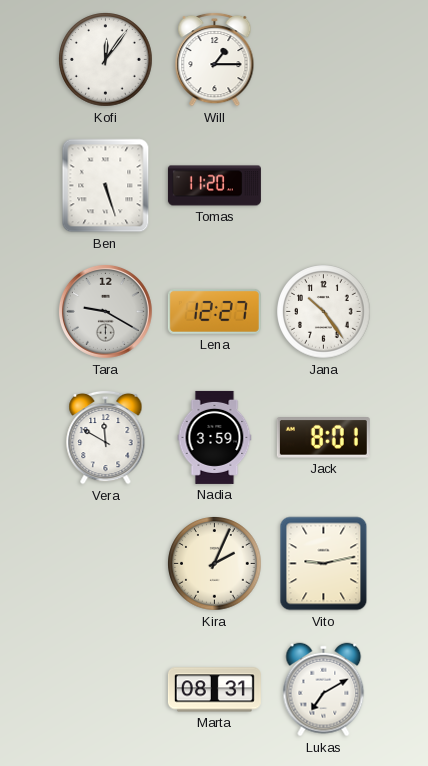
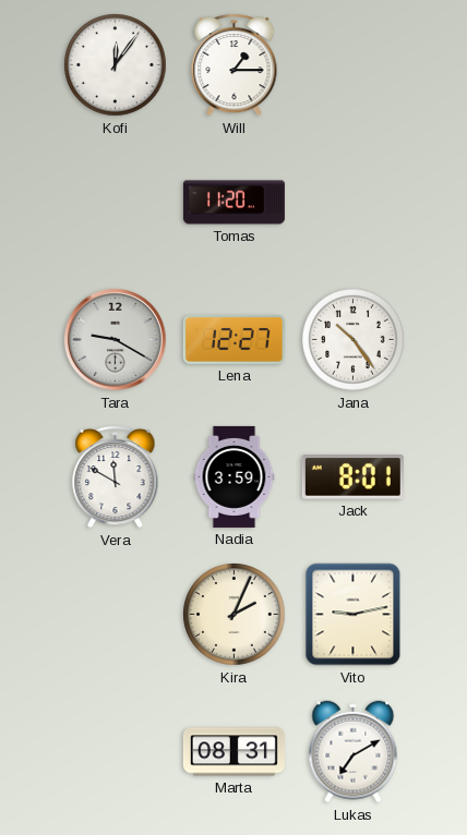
Ben: 5:27 -> none (106, 186)
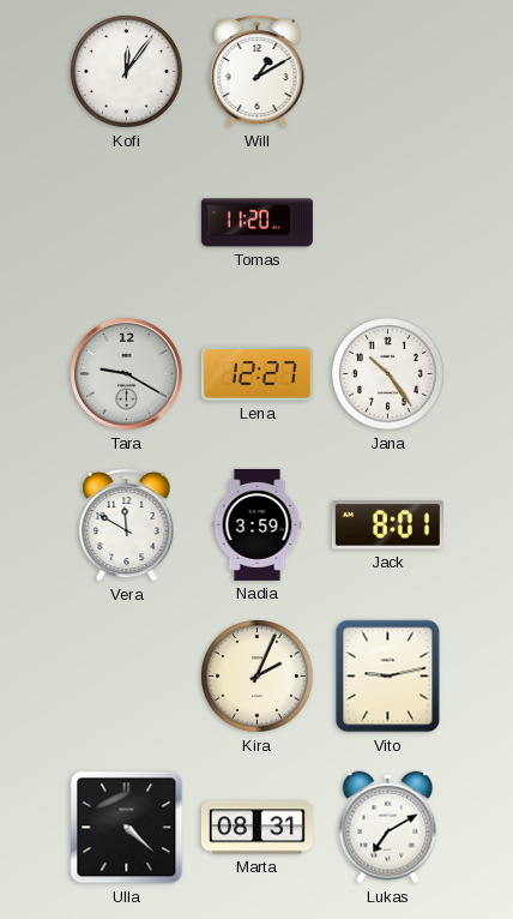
Will: 1:15 -> 1:10 (258, 71)
Ulla: none -> 4:22 (127, 828)
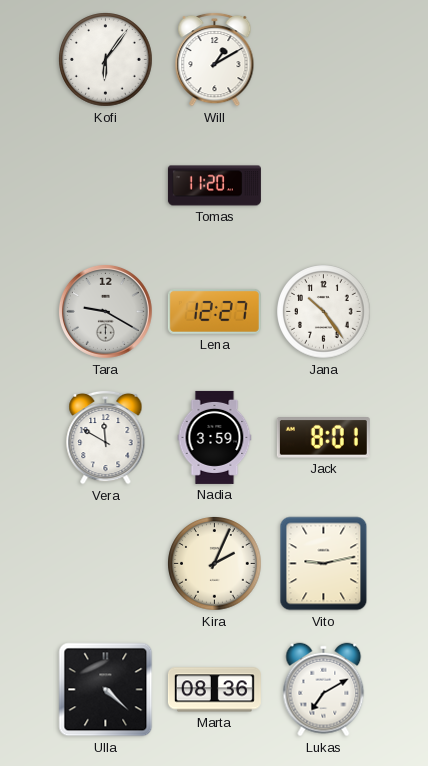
Kofi: 12:06 -> 6:06 (106, 60)
Marta: 08:31 -> 08:36 (214, 690)
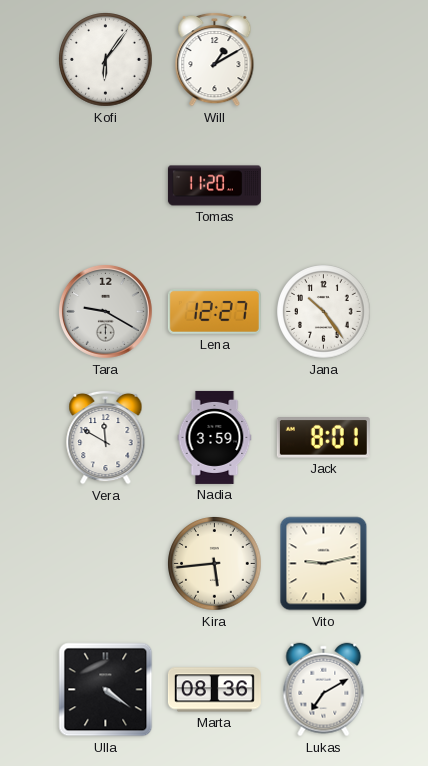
Kira: 2:04 -> 5:44 (215, 564)
Ulla: 4:22 -> 4:21 (106, 690)
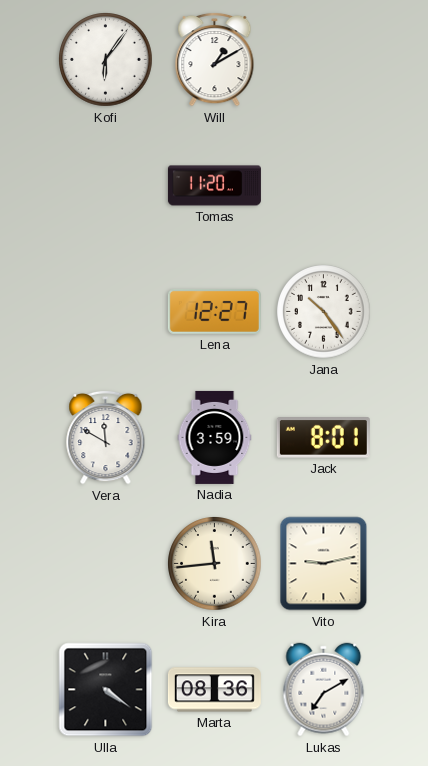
Tara: 9:20 -> none (105, 311)
Kira: 5:44 -> 11:44 (215, 564)
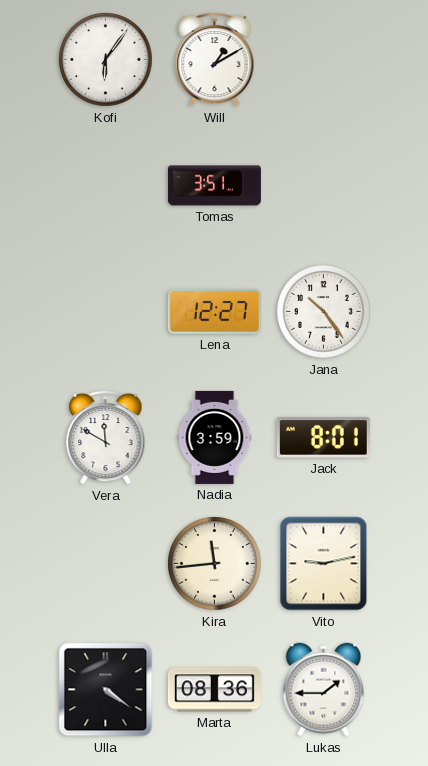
Tomas: 11:20 -> 3:51 (214, 186)
Lukas: 7:10 -> 1:45 (324, 690)
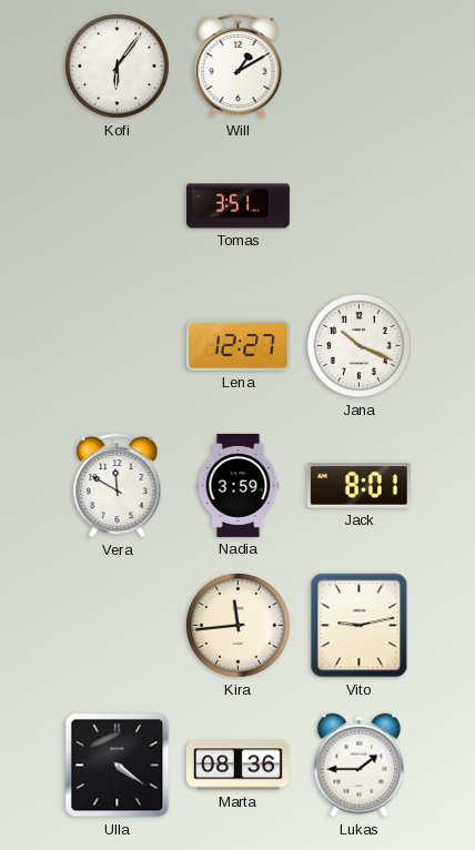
Jana: 10:24 -> 10:19 (360, 346)
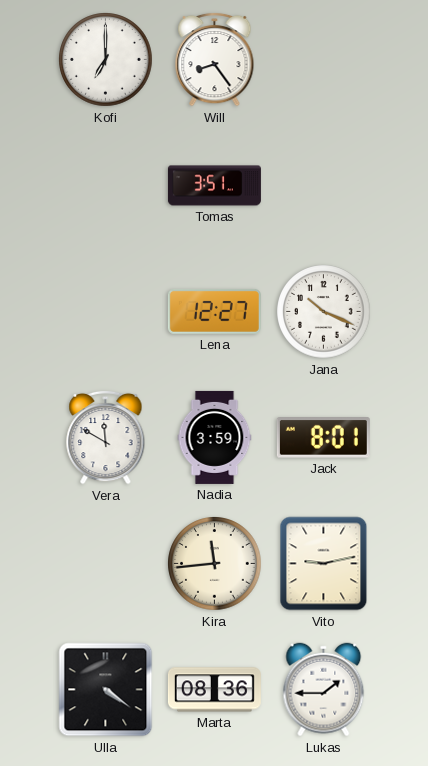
Kofi: 6:06 -> 7:00 (106, 60)
Will: 1:10 -> 8:24 (215, 59)
